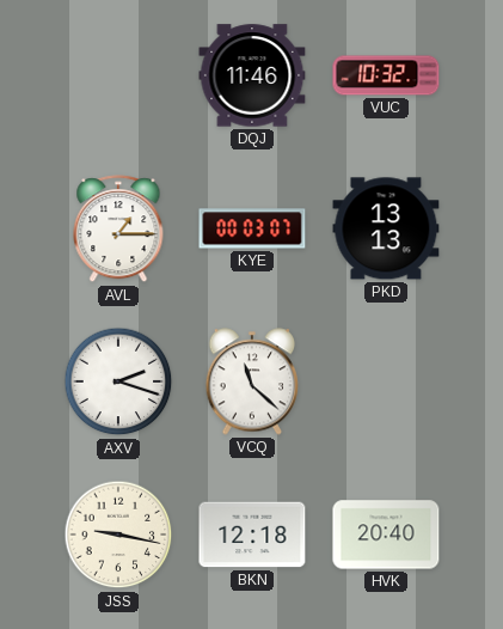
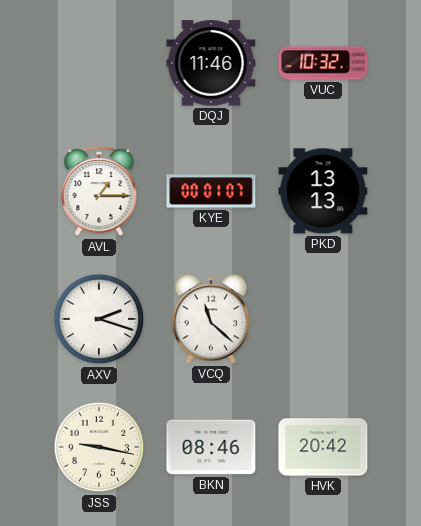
KYE: 00:03 -> 00:01 (211, 191)
BKN: 12:18 -> 08:46 (211, 447)
HVK: 20:40 -> 20:42 (323, 447)
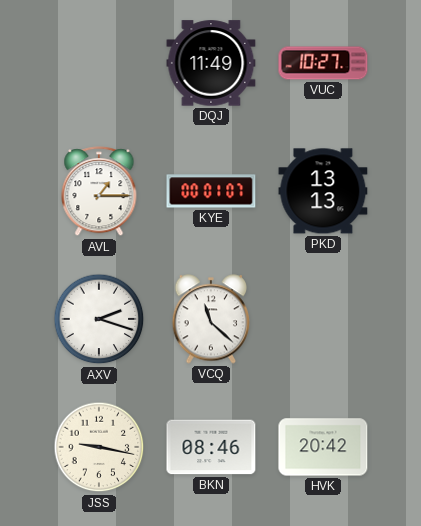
DQJ: 11:46 -> 11:49 (211, 63)
VUC: 10:32 -> 10:27 (323, 63)
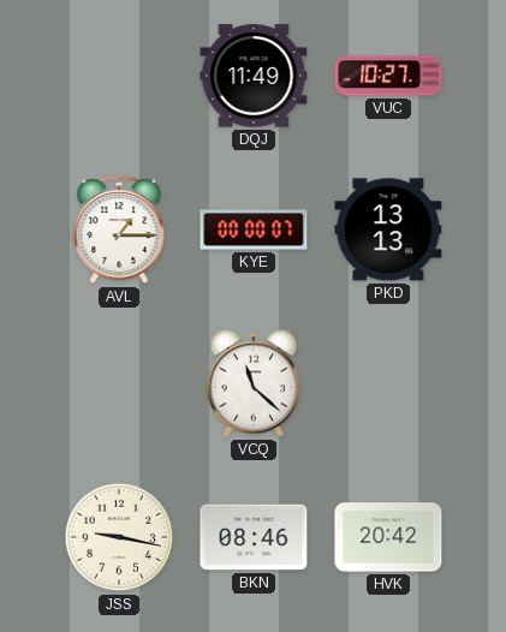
KYE: 00:01 -> 00:00 (254, 229)
AXV: 2:18 -> none (99, 319)
